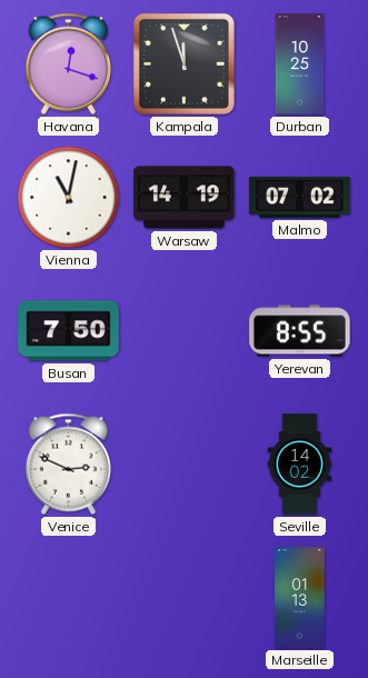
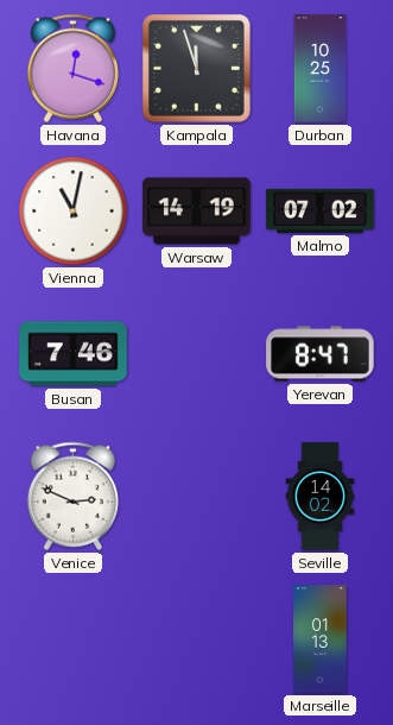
Busan: 7:50 -> 7:46 (74, 354)
Yerevan: 8:55 -> 8:47 (321, 354)
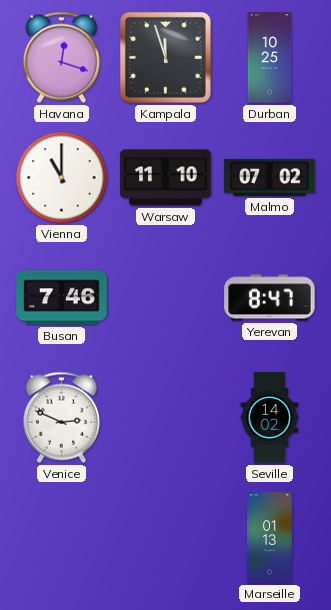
Vienna: 11:02 -> 11:00 (62, 178)
Warsaw: 14:19 -> 11:10 (166, 178)
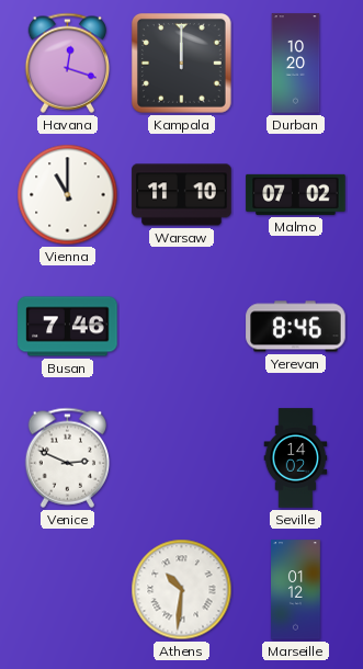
Kampala: 11:57 -> 12:00 (181, 63)
Durban: 10:25 -> 10:20 (296, 64)
Yerevan: 8:47 -> 8:46 (296, 327)
Athens: none -> 10:31 (182, 590)
Marseille: 01:13 -> 01:12 (296, 590)
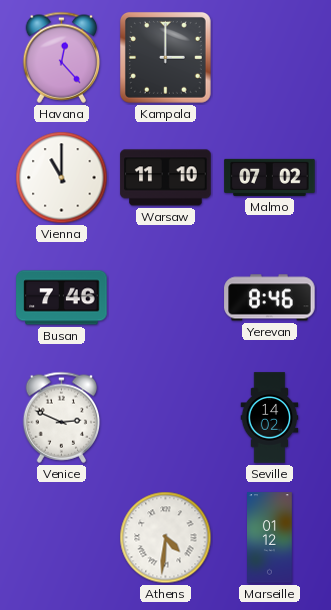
Havana: 12:18 -> 12:23 (62, 57)
Kampala: 12:00 -> 3:00 (165, 57)
Durban: 10:20 -> none (296, 64)
Athens: 10:31 -> 4:31 (166, 538)
